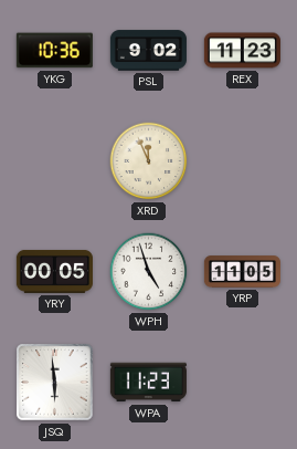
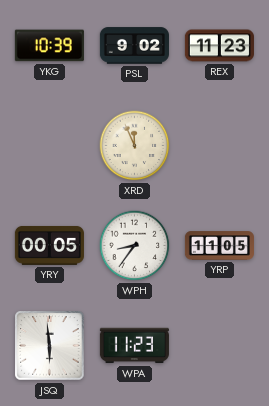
YKG: 10:36 -> 10:39 (49, 46)
WPH: 4:57 -> 8:36 (135, 246)
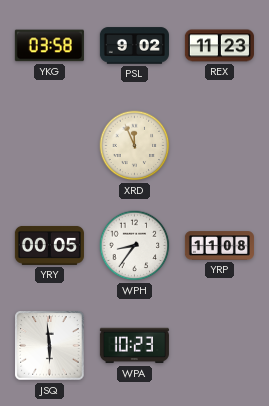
YKG: 10:39 -> 03:58 (49, 46)
YRP: 11:05 -> 11:08 (219, 246)
WPA: 11:23 -> 10:23 (134, 346)
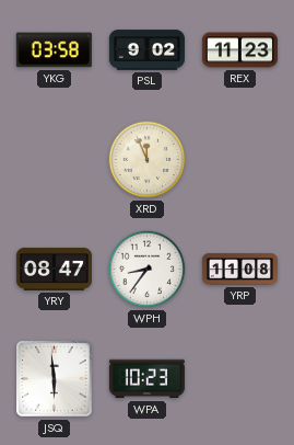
YRY: 00:05 -> 08:47 (54, 269)
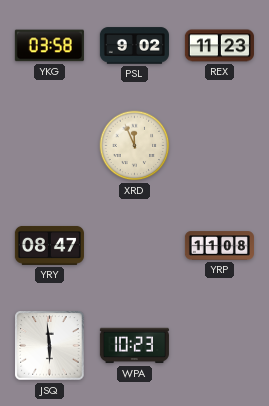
WPH: 8:36 -> none (148, 270)
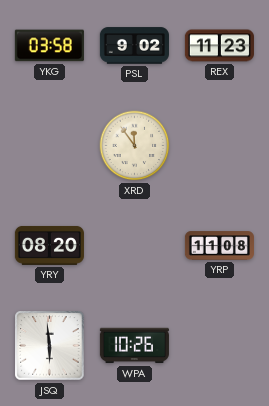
XRD: 11:56 -> 11:54 (135, 146)
YRY: 08:47 -> 08:20 (49, 245)
WPA: 10:23 -> 10:26 (134, 346)
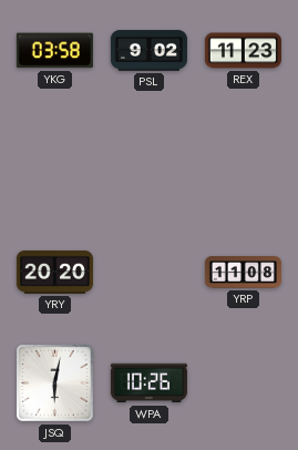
XRD: 11:54 -> none (135, 146)
YRY: 08:20 -> 20:20 (54, 272)
JSQ: 5:59 -> 6:02 (55, 383)
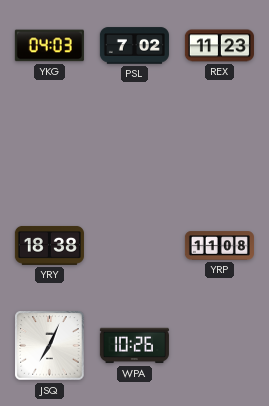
YKG: 03:58 -> 04:03 (49, 46)
PSL: 9:02 -> 7:02 (134, 46)
YRY: 20:20 -> 18:38 (49, 245)
JSQ: 6:02 -> 7:04 (50, 346)
